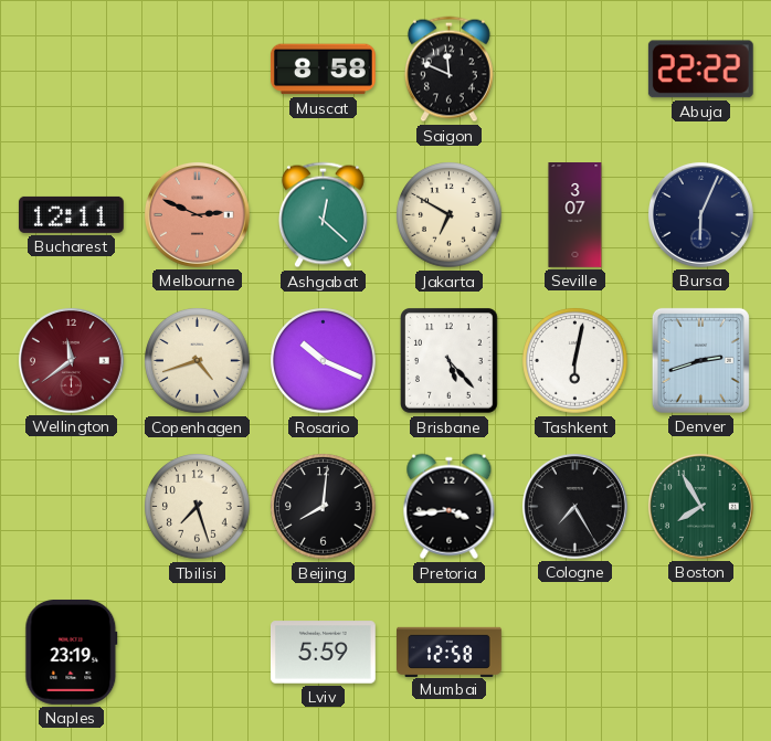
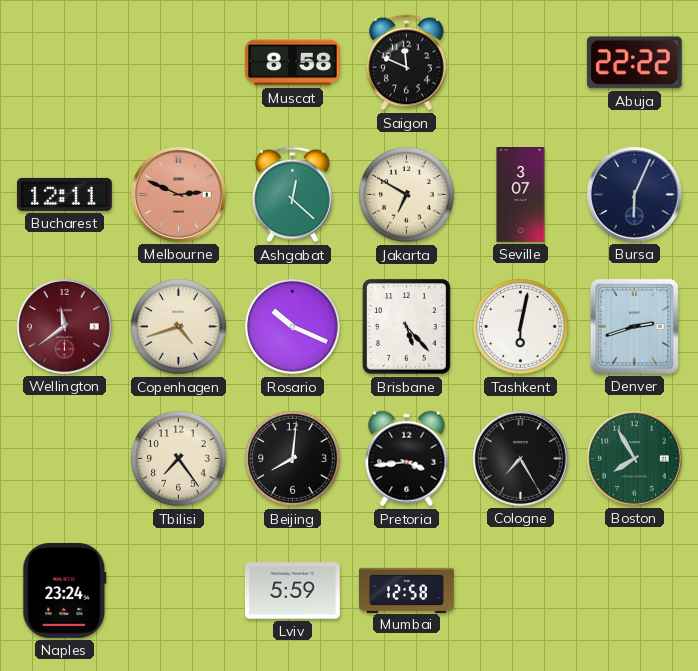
Tbilisi: 7:27 -> 7:24 (179, 459)
Naples: 23:19 -> 23:24 (65, 590)
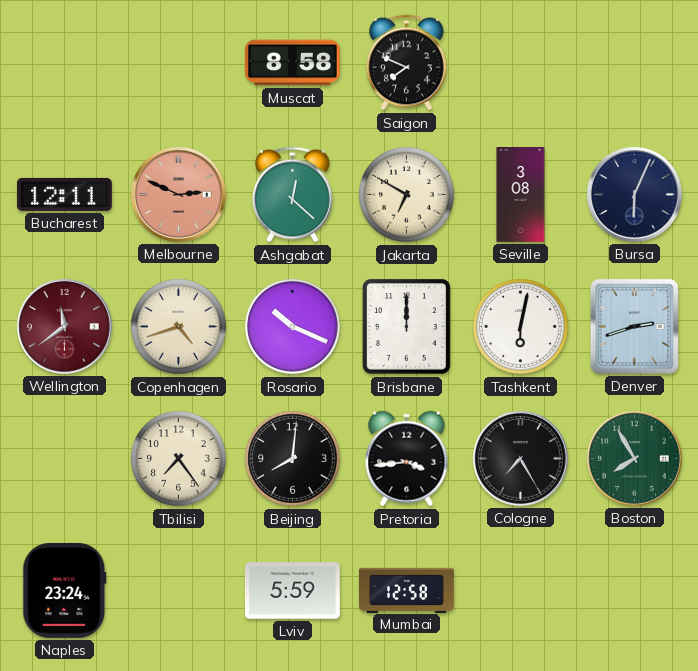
Saigon: 11:49 -> 7:49 (406, 63)
Abuja: 22:22 -> none (634, 63)
Seville: 3:07 -> 3:08 (521, 195)
Brisbane: 5:23 -> 12:00 (407, 327)
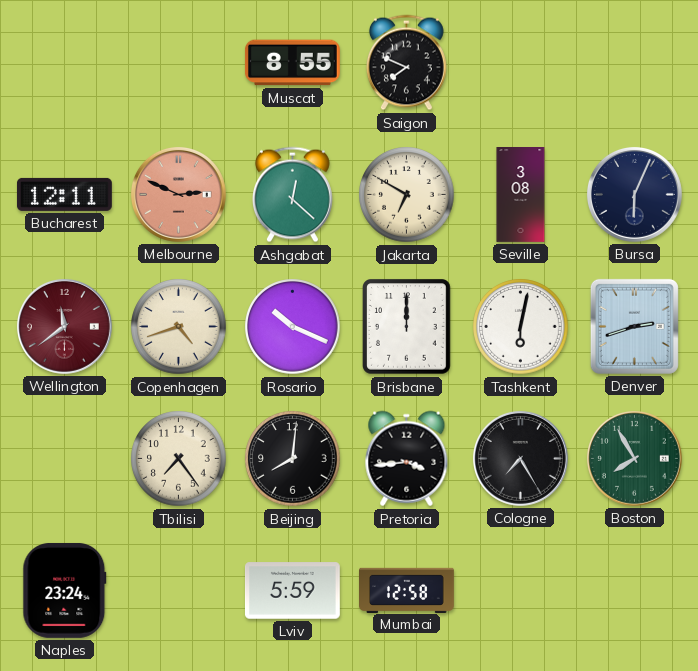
Muscat: 8:58 -> 8:55 (292, 63)
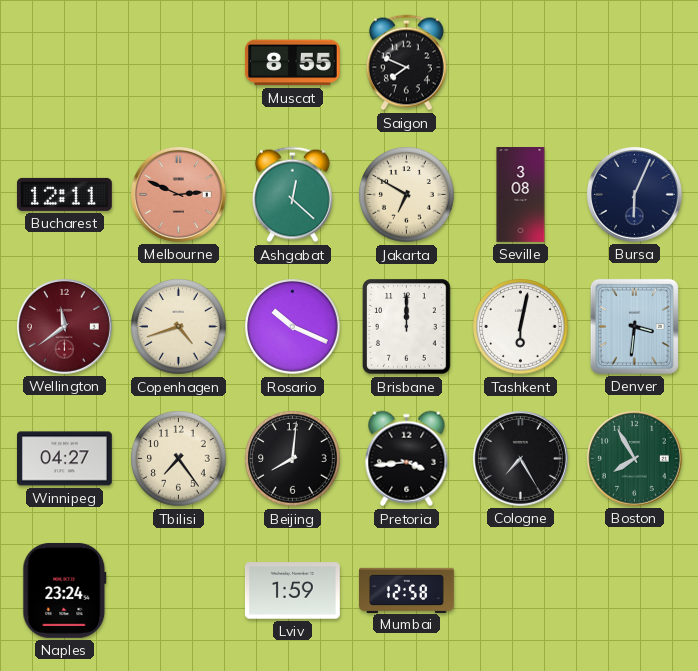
Denver: 2:42 -> 3:31 (634, 326)
Winnipeg: none -> 04:27 (64, 459)
Lviv: 5:59 -> 1:59 (292, 591)
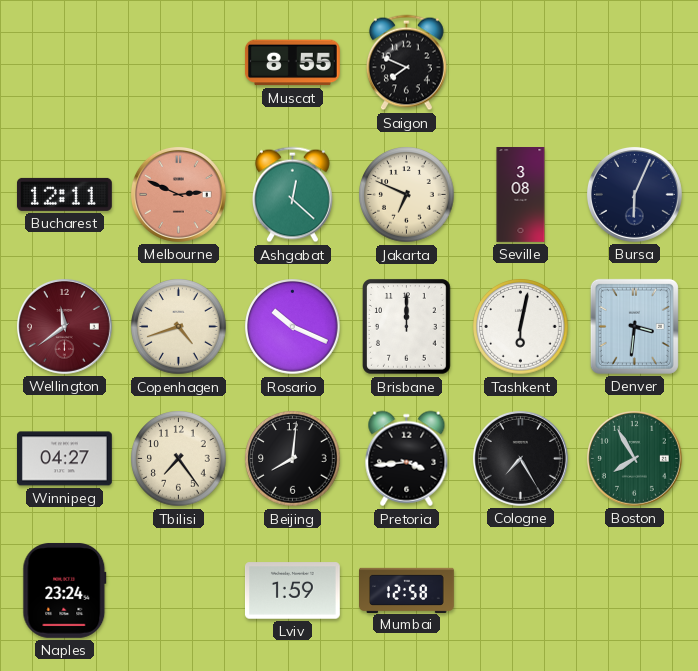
Jakarta: 6:50 -> 6:49 (407, 195)
